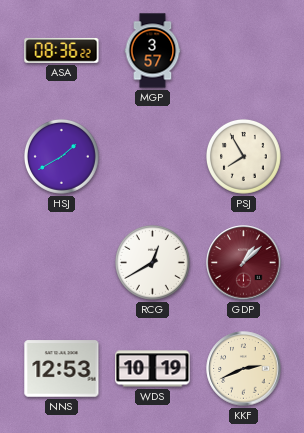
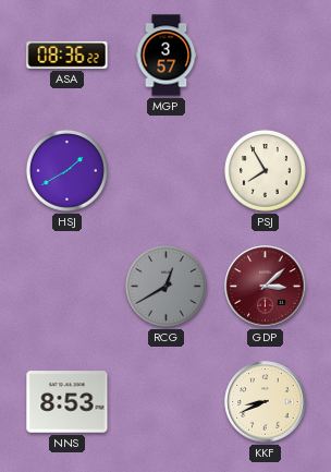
RCG dial: white -> grey (165, 286)
GDP: 1:08 -> 3:08 (266, 287)
NNS: 12:53 -> 8:53 (68, 402)
WDS: 10:19 -> none (153, 369)
KKF: 2:41 -> 8:41 (266, 402)
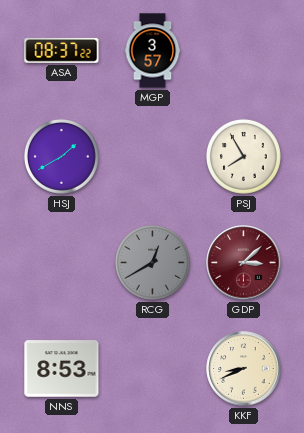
ASA: 08:36 -> 08:37 (62, 50)
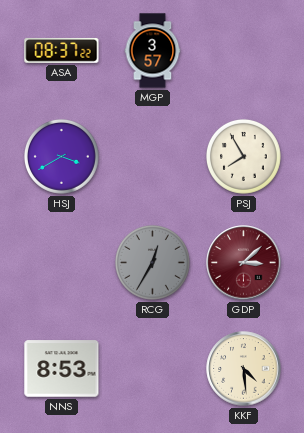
HSJ: 1:40 -> 3:40 (61, 156)
RCG: 12:40 -> 12:35 (152, 262)
KKF: 8:41 -> 4:29 (244, 369)
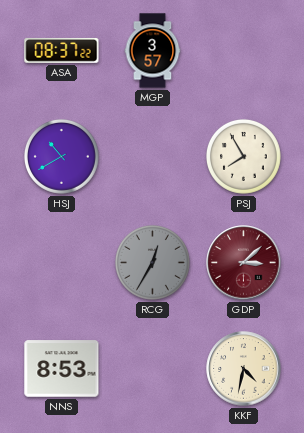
HSJ: 3:40 -> 10:40 (61, 156)
KKF: 4:29 -> 4:32 (244, 369)
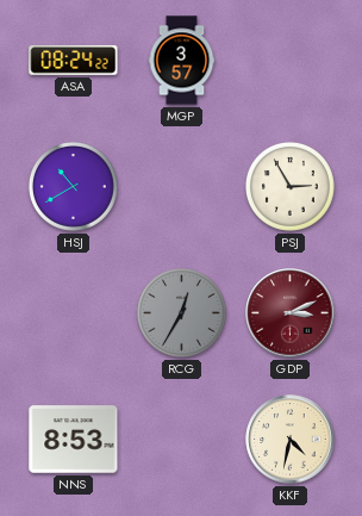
ASA: 08:37 -> 08:24 (74, 60)
PSJ: 7:55 -> 2:55 (289, 186)
GDP: 3:08 -> 3:11 (291, 313)
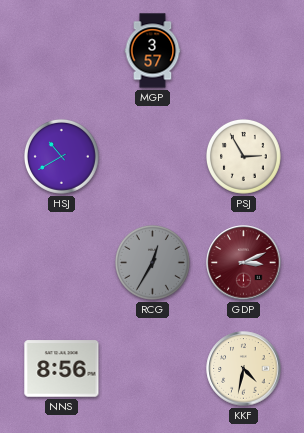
ASA: 08:24 -> none (74, 60)
NNS: 8:53 -> 8:56 (62, 369)
